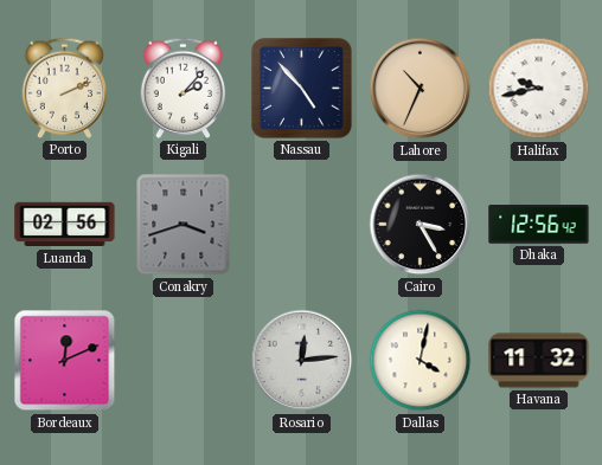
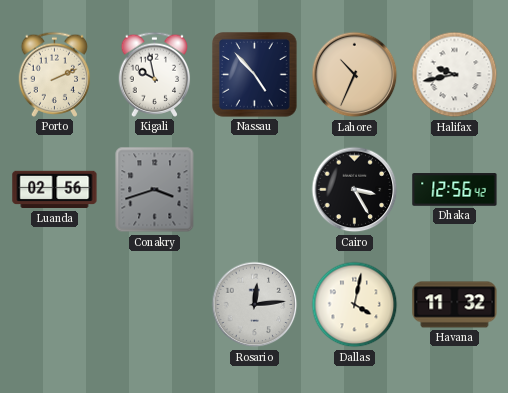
Kigali: 2:07 -> 9:58 (155, 74)
Bordeaux: 12:11 -> none (65, 361)
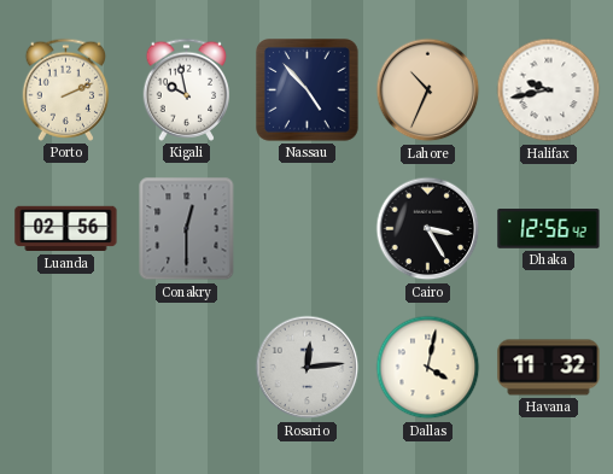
Conakry: 3:42 -> 12:30 (187, 229)
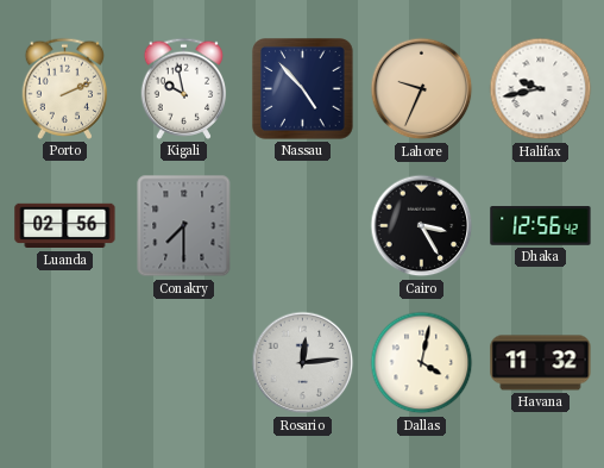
Lahore: 10:34 -> 9:34 (422, 89)
Conakry: 12:30 -> 7:30 (184, 226)
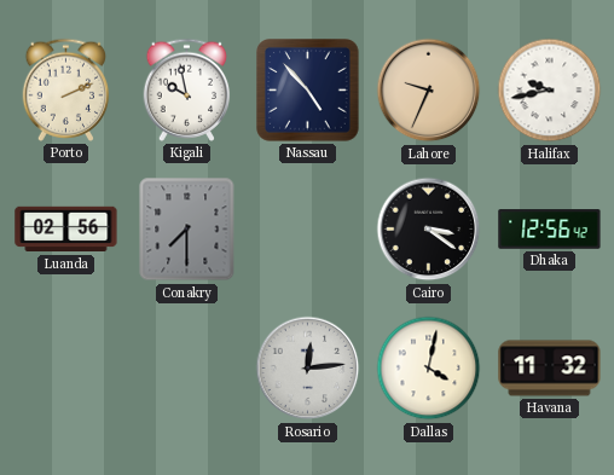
Cairo: 3:25 -> 3:21 (429, 230)
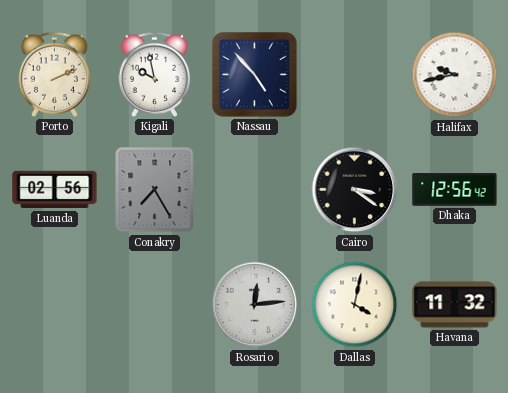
Lahore: 9:34 -> none (429, 91)
Conakry: 7:30 -> 7:25 (155, 190)
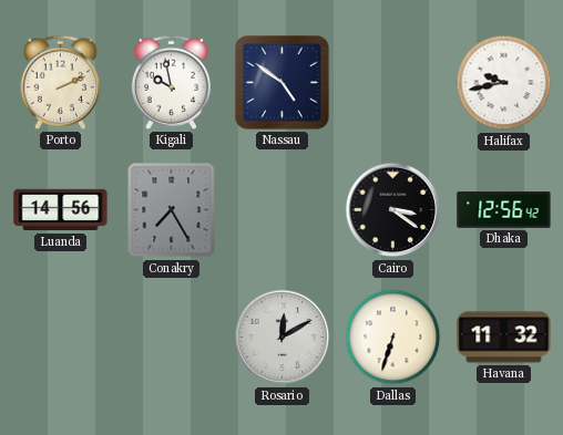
Nassau: 4:53 -> 4:51 (283, 83)
Luanda: 02:56 -> 14:56 (61, 210)
Rosario: 12:14 -> 12:10 (283, 338)
Dallas: 4:02 -> 6:33 (393, 338)
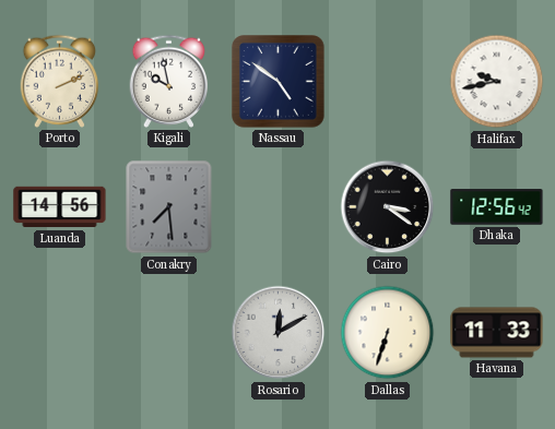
Conakry: 7:25 -> 7:29 (169, 207)
Havana: 11:32 -> 11:33 (497, 333)
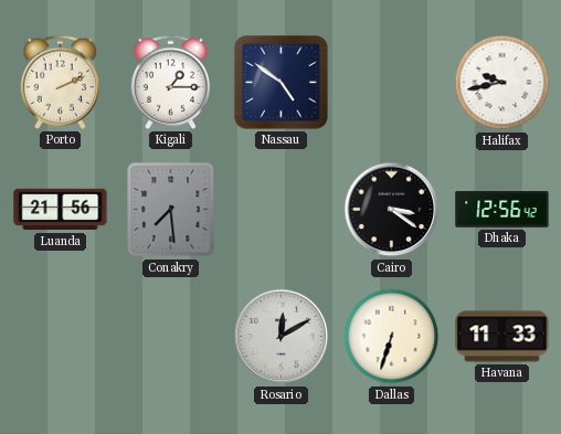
Kigali: 9:58 -> 1:15 (171, 82)
Luanda: 14:56 -> 21:56 (61, 210)
